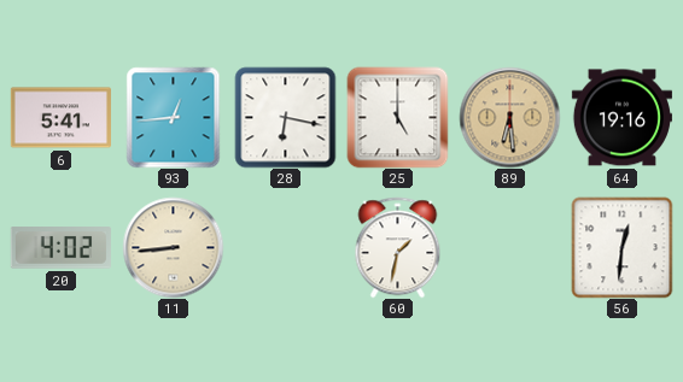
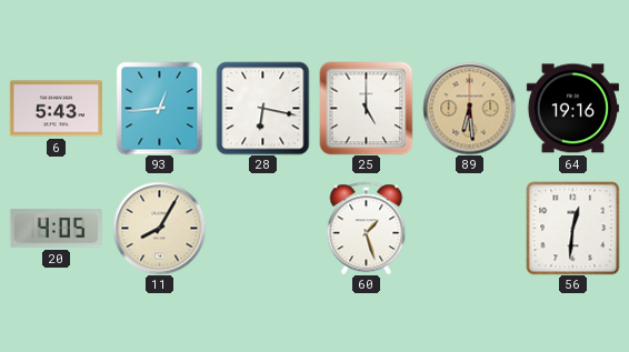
6: 5:41 -> 5:43 (56, 109)
20: 4:02 -> 4:05 (56, 229)
11: 8:44 -> 8:05 (159, 228)
60: 1:32 -> 1:27 (367, 228)
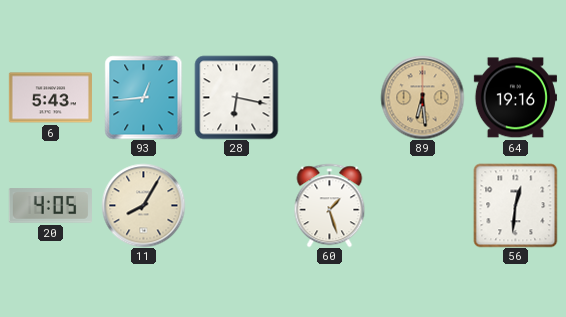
25: 5:00 -> none (366, 108)
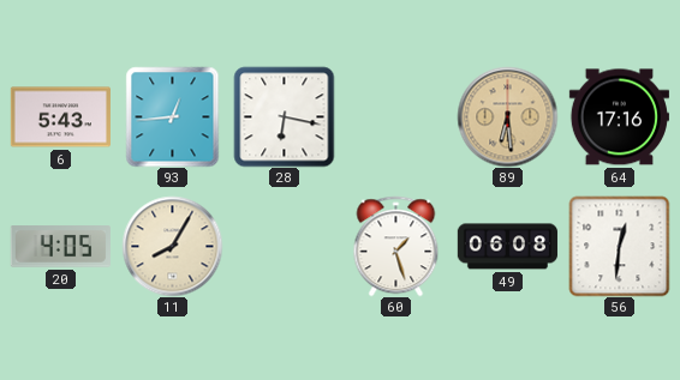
64: 19:16 -> 17:16 (619, 117)
49: none -> 06:08 (507, 247)
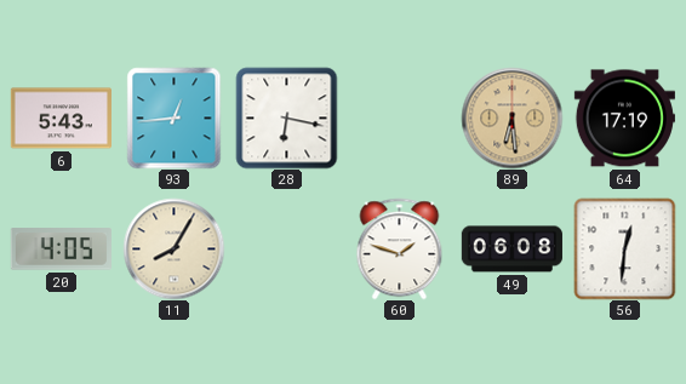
64: 17:16 -> 17:19 (624, 119)
60: 1:27 -> 1:48 (400, 248)
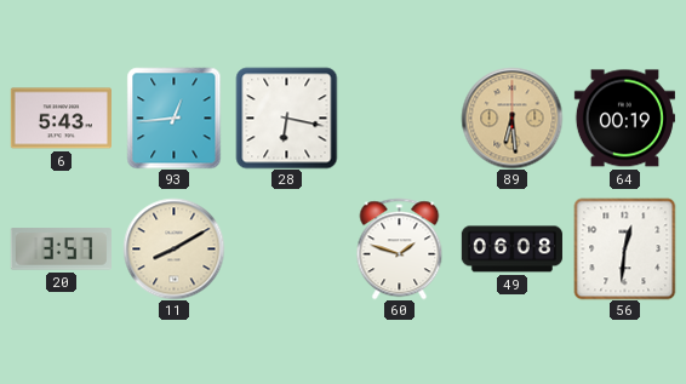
64: 17:19 -> 00:19 (624, 119)
20: 4:05 -> 3:57 (61, 250)
11: 8:05 -> 8:10 (173, 248)
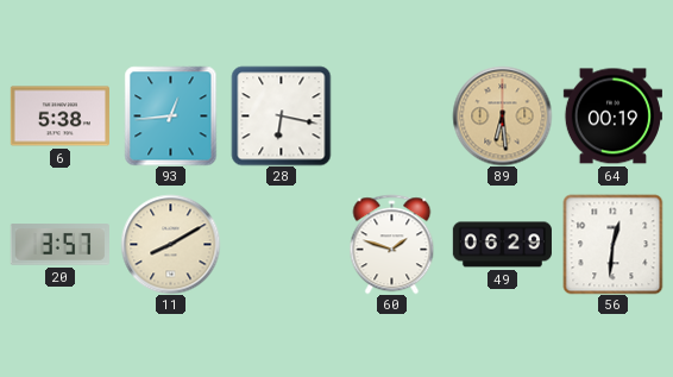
6: 5:43 -> 5:38 (59, 117)
49: 06:08 -> 06:29 (502, 245)
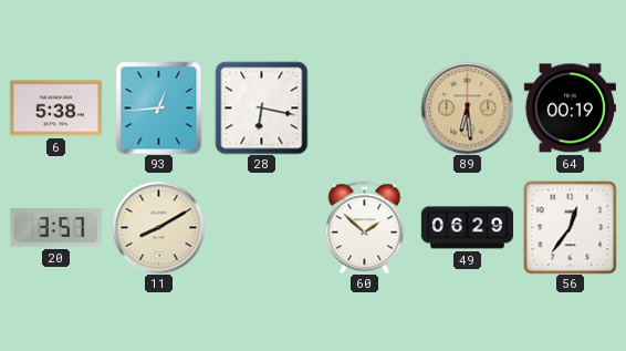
60: 1:48 -> 1:52 (365, 227)
56: 12:31 -> 12:36 (570, 227)
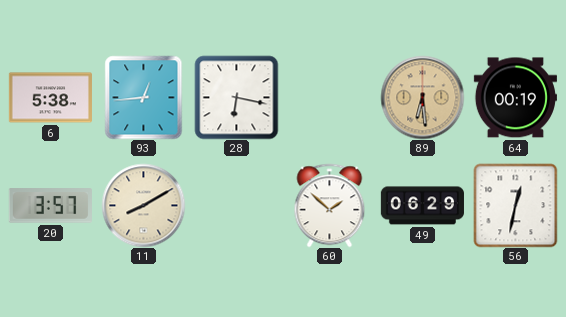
56: 12:36 -> 12:32 (515, 205)
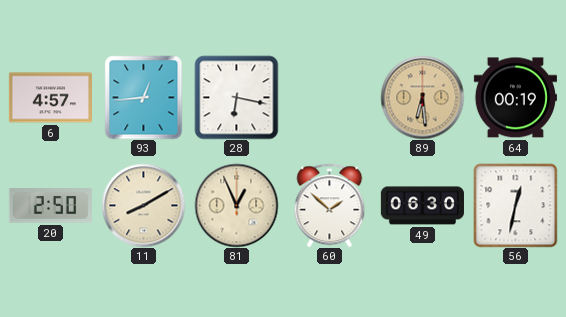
6: 5:38 -> 4:57 (50, 98)
20: 3:57 -> 2:50 (50, 206)
81: none -> 12:56 (236, 205)
49: 06:29 -> 06:30 (422, 206)
